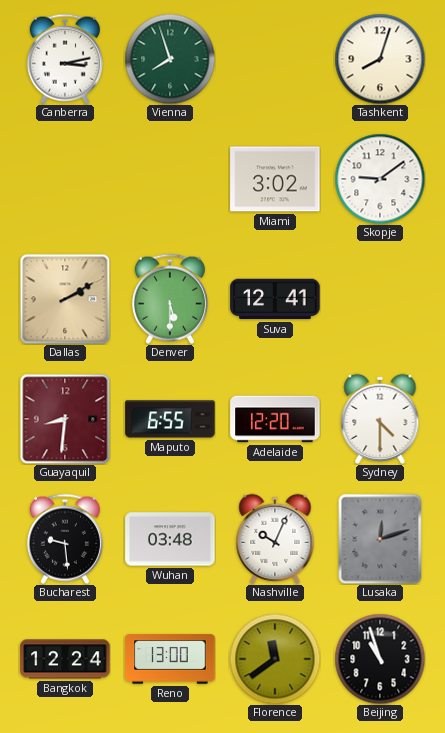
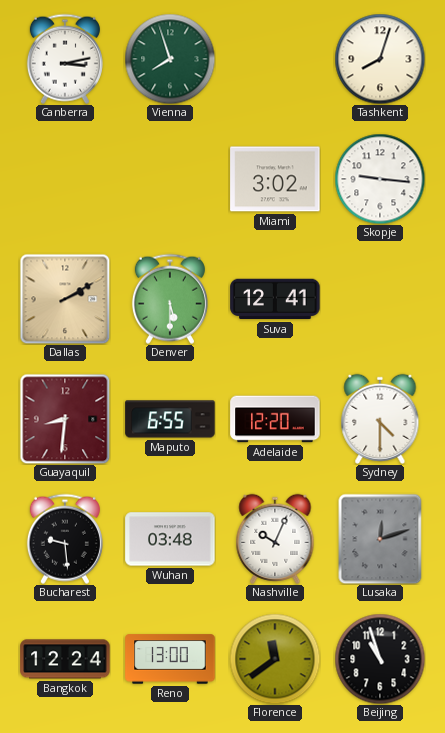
Skopje: 9:09 -> 9:16 (380, 179)
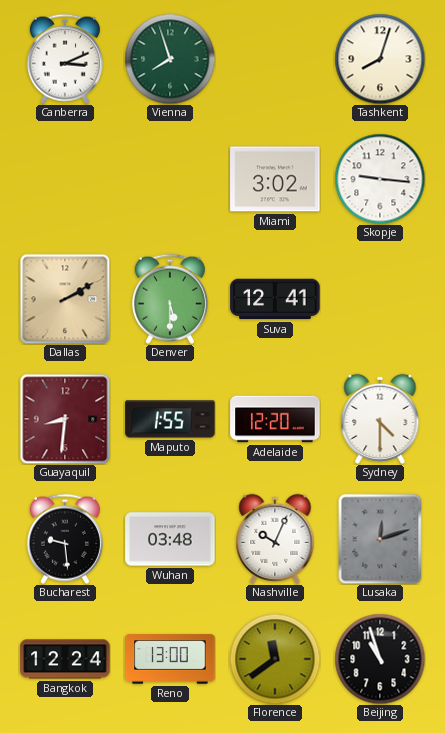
Canberra: 3:13 -> 3:11 (65, 59)
Maputo: 6:55 -> 1:55 (170, 419)
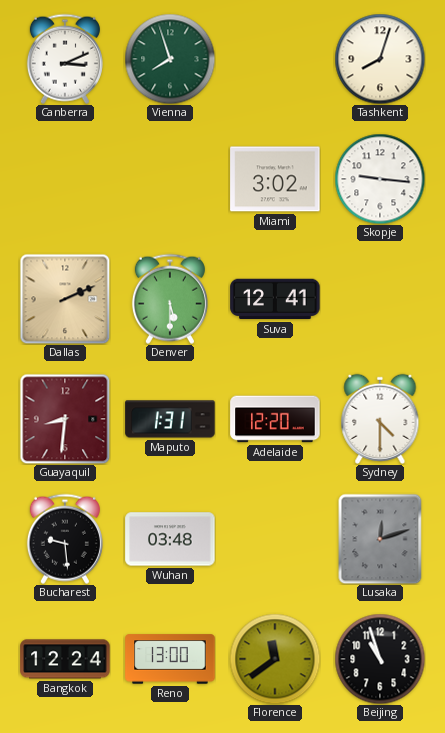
Dallas: 2:10 -> 2:11 (65, 299)
Maputo: 1:55 -> 1:31 (170, 419)
Nashville: 10:04 -> none (275, 539)
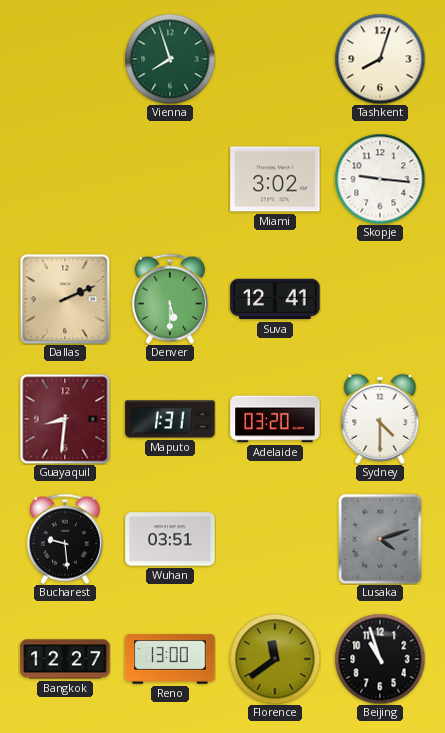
Canberra: 3:11 -> none (65, 59)
Adelaide: 12:20 -> 03:20 (275, 419)
Wuhan: 03:48 -> 03:51 (170, 539)
Lusaka: 12:12 -> 4:12 (380, 539)
Bangkok: 12:24 -> 12:27 (65, 659)
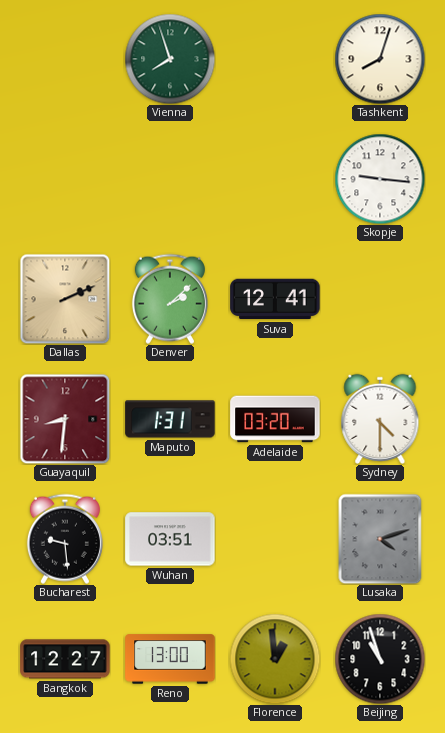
Miami: 3:02 -> none (275, 179)
Denver: 5:30 -> 2:08 (170, 299)
Florence: 11:39 -> 12:59 (275, 659)
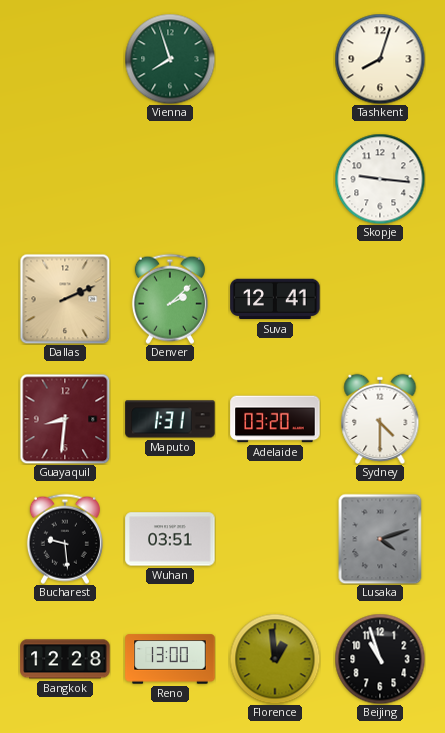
Bangkok: 12:27 -> 12:28 (65, 659)
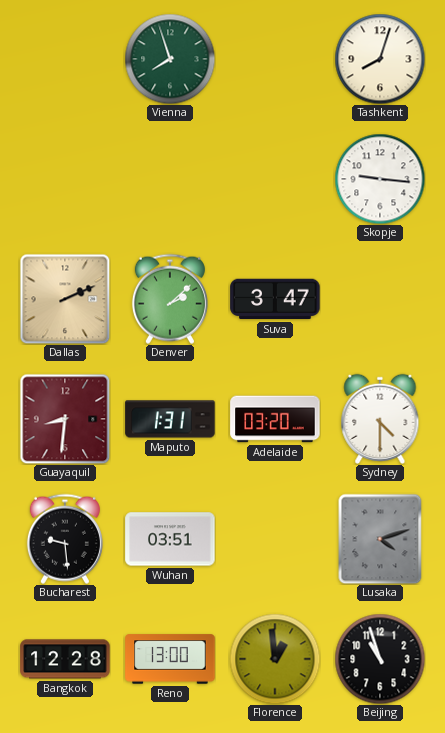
Suva: 12:41 -> 3:47 (275, 299)
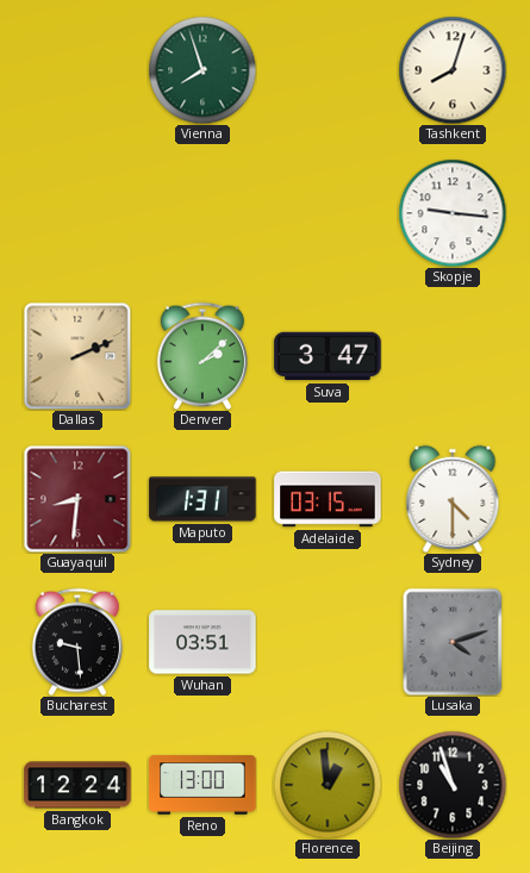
Adelaide: 03:20 -> 03:15 (328, 499)
Bangkok: 12:28 -> 12:24 (77, 785)
